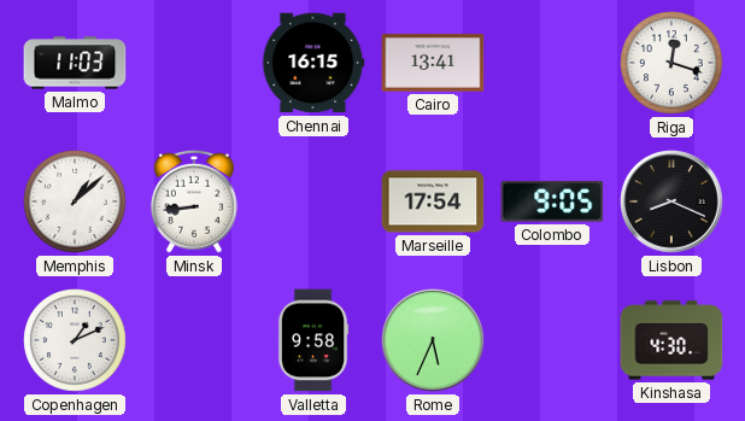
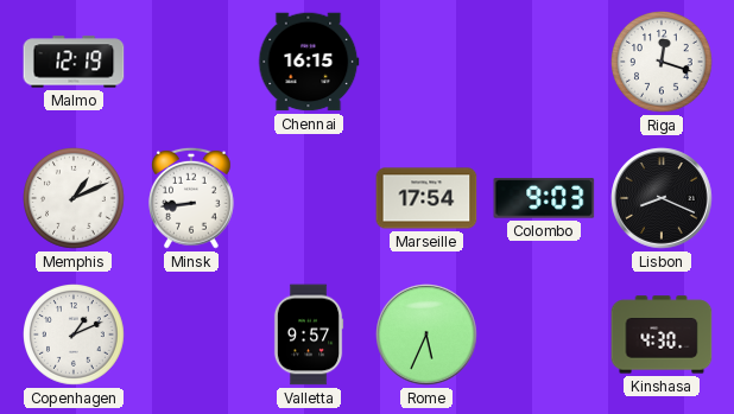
Malmo: 11:03 -> 12:19 (74, 62)
Cairo: 13:41 -> none (433, 63)
Memphis: 1:08 -> 1:11 (75, 199)
Colombo: 9:05 -> 9:03 (544, 198)
Valletta: 9:58 -> 9:57 (309, 335)
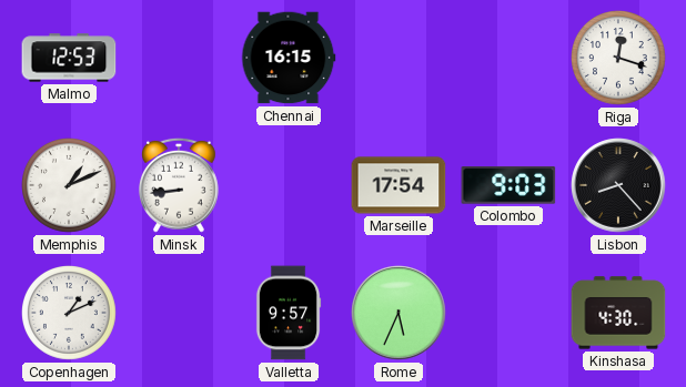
Malmo: 12:19 -> 12:53 (69, 58)
Lisbon: 8:19 -> 8:23 (618, 185)
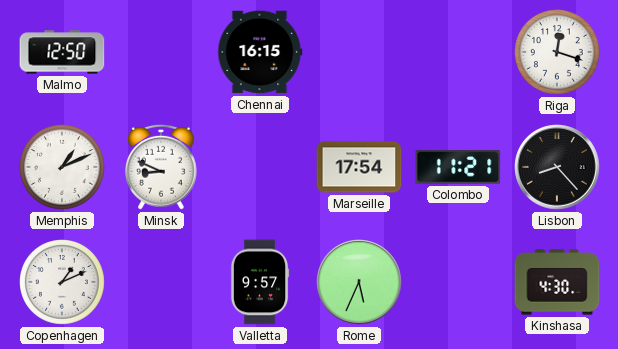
Malmo: 12:53 -> 12:50 (62, 52)
Minsk: 8:44 -> 8:49 (162, 167)
Colombo: 9:03 -> 11:21 (458, 167)
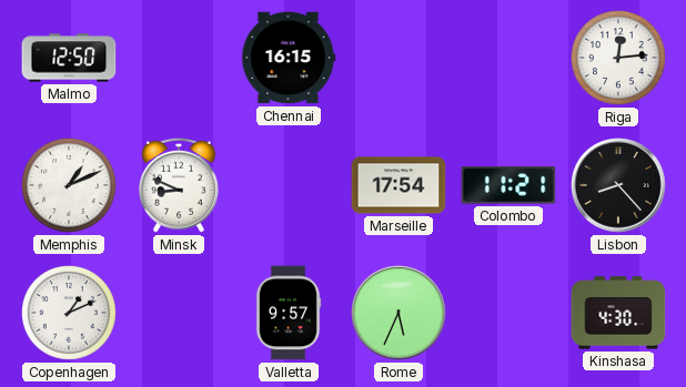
Riga: 12:18 -> 12:14 (619, 59)
